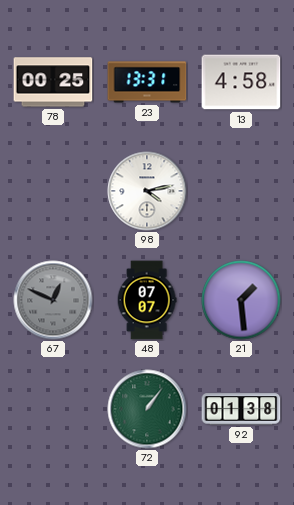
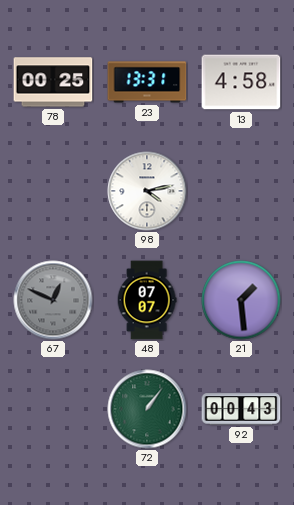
92: 01:38 -> 00:43 (241, 409)
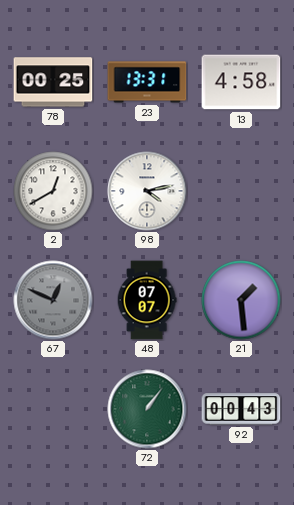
2: none -> 12:40 (53, 191)
